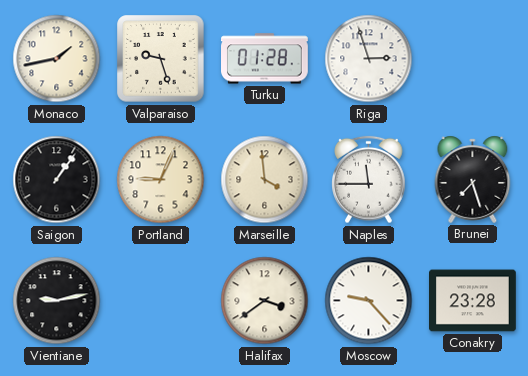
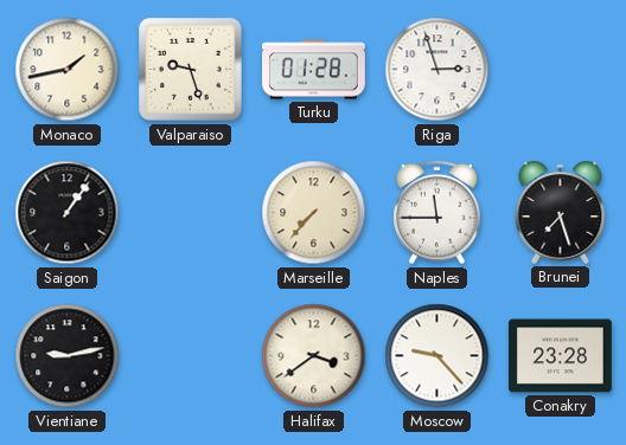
Portland: 9:04 -> none (161, 180)
Marseille: 3:59 -> 7:37 (314, 213)
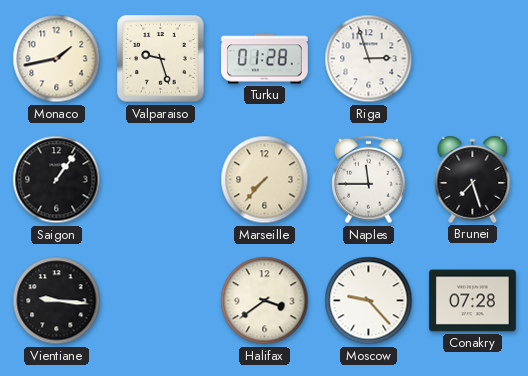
Vientiane: 9:13 -> 9:16 (57, 301)
Conakry: 23:28 -> 07:28 (473, 301)
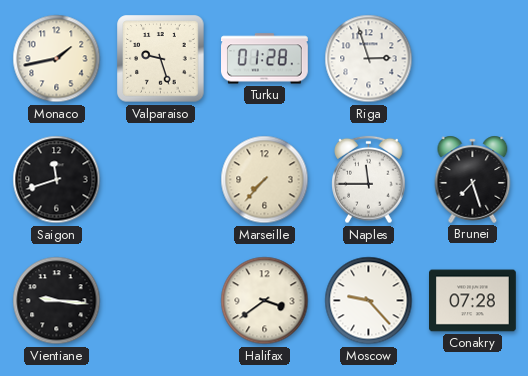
Saigon: 1:06 -> 11:42 (57, 180)
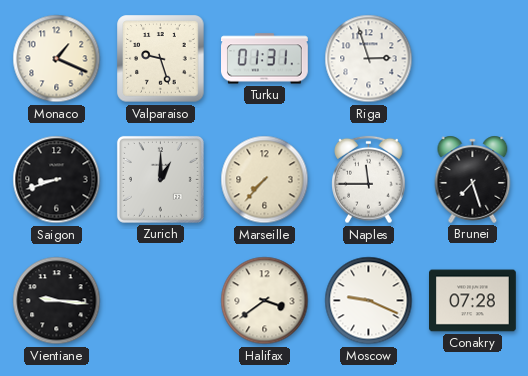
Monaco: 1:43 -> 1:19 (57, 59)
Turku: 01:28 -> 01:31 (265, 59)
Saigon: 11:42 -> 8:42 (57, 180)
Zurich: none -> 1:00 (160, 179)
Moscow: 9:23 -> 9:19 (369, 301)
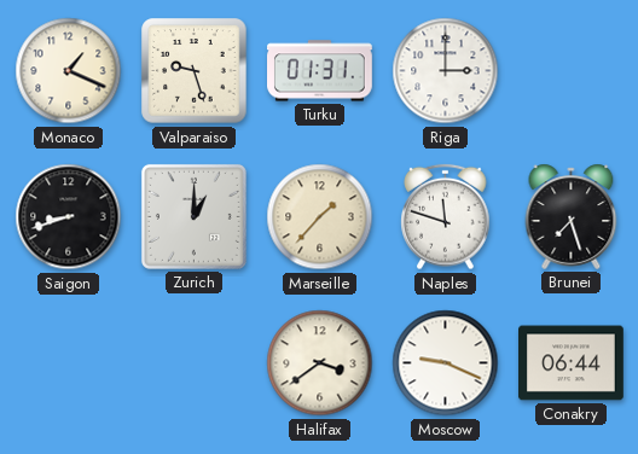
Riga: 2:57 -> 3:00 (446, 71)
Marseille: 7:37 -> 1:37 (320, 217)
Naples: 11:45 -> 11:48 (446, 217)
Vientiane: 9:16 -> none (57, 301)
Conakry: 07:28 -> 06:44 (572, 363)
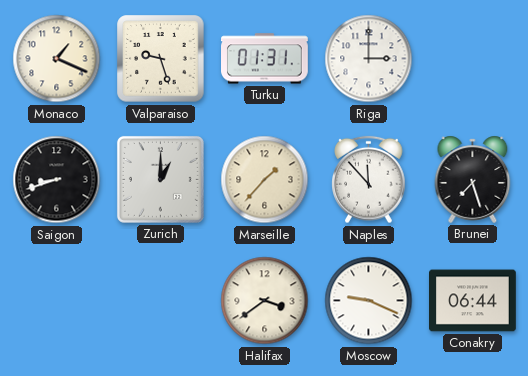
Naples: 11:48 -> 11:53 (369, 180)
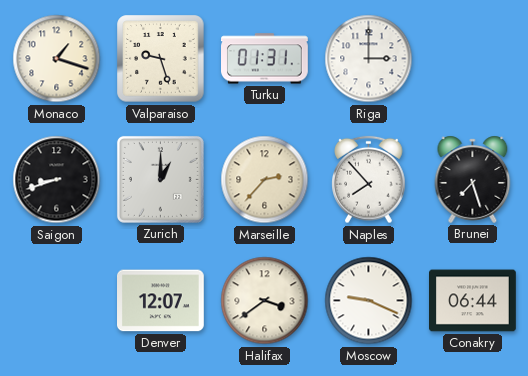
Monaco: 1:19 -> 1:18 (57, 59)
Marseille: 1:37 -> 2:37 (265, 180)
Naples: 11:53 -> 7:53 (369, 180)
Denver: none -> 12:07 (161, 301)
